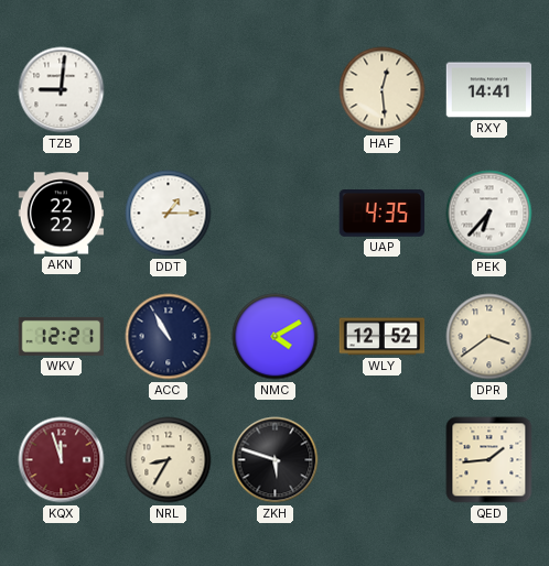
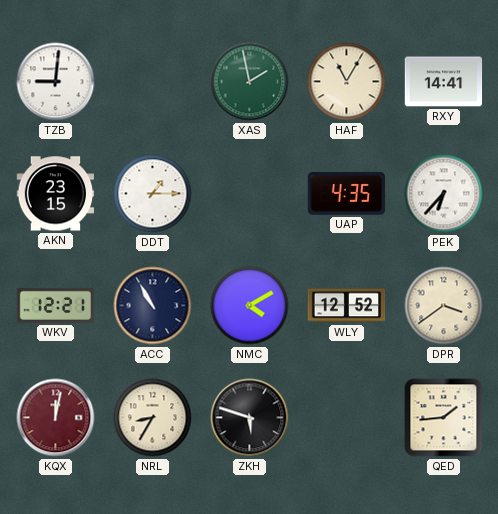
XAS: none -> 1:58 (250, 82)
HAF: 12:29 -> 11:05 (347, 82)
AKN: 22:22 -> 23:15 (56, 194)
KQX: 11:57 -> 12:02 (56, 418)
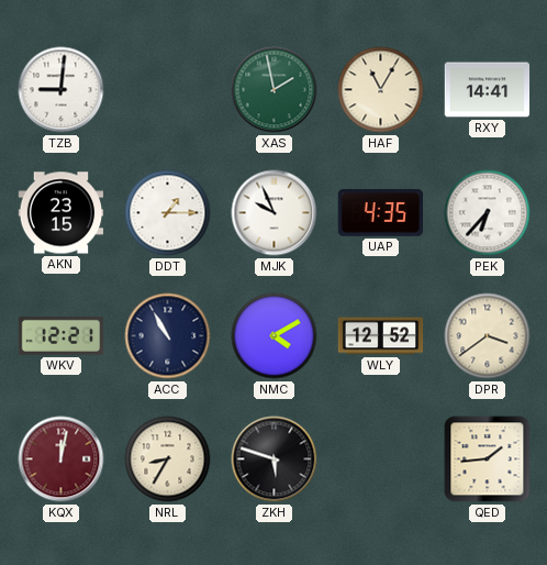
MJK: none -> 9:56 (275, 213)
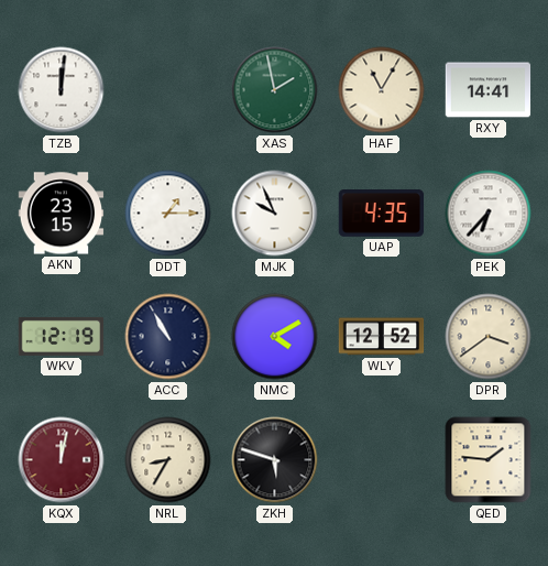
TZB: 9:01 -> 12:01 (62, 90)
WKV: 12:21 -> 12:19 (62, 336)
QED: 1:44 -> 1:46 (489, 460)
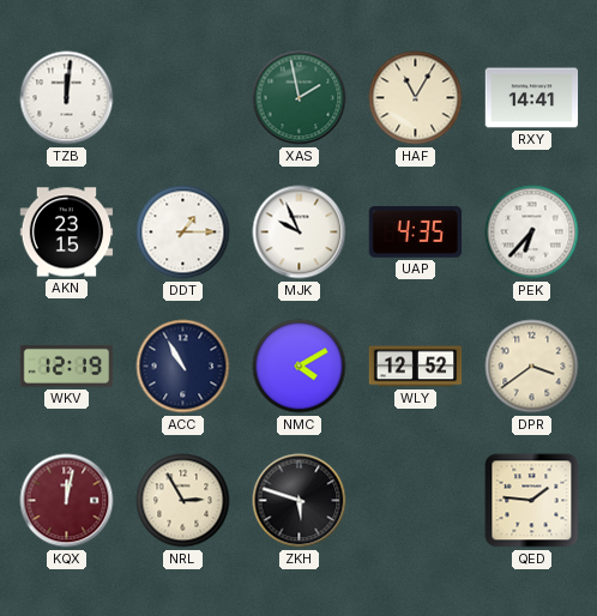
NRL: 8:35 -> 2:55 (183, 501)
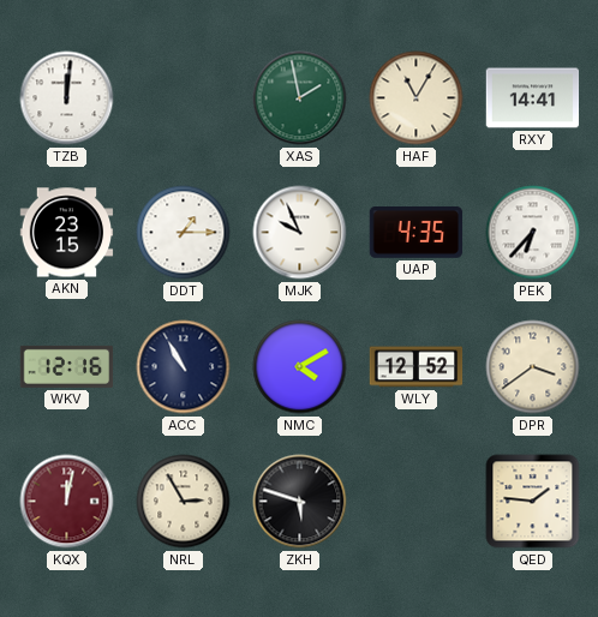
WKV: 12:19 -> 12:16 (67, 366)
